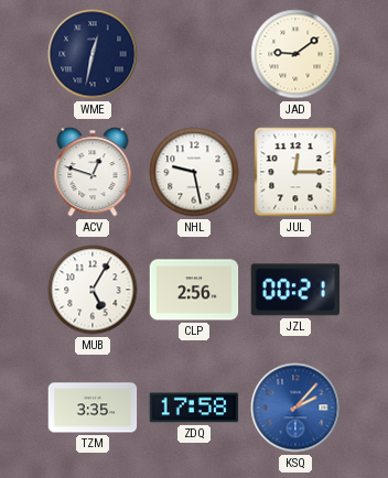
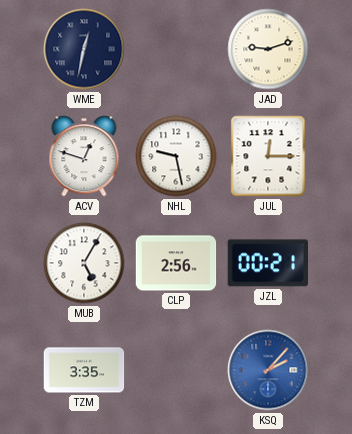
JAD: 9:09 -> 9:12 (268, 49)
ZDQ: 17:58 -> none (194, 408)
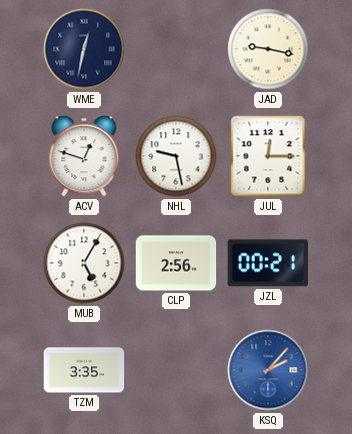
JAD: 9:12 -> 9:17 (268, 49)
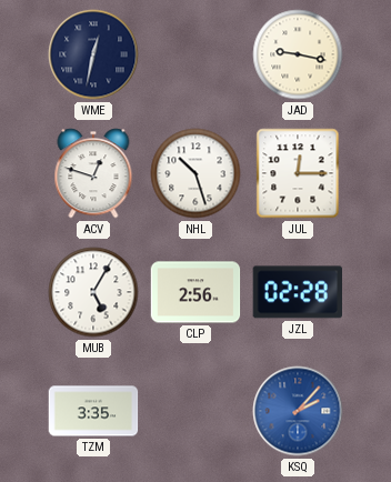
NHL: 9:28 -> 10:27 (195, 173)
JZL: 00:21 -> 02:28 (297, 292)
